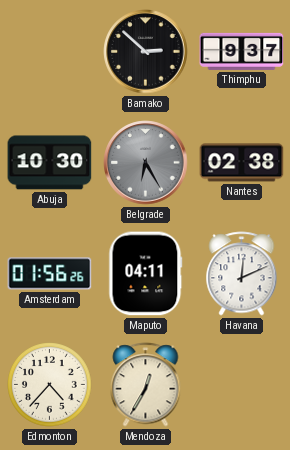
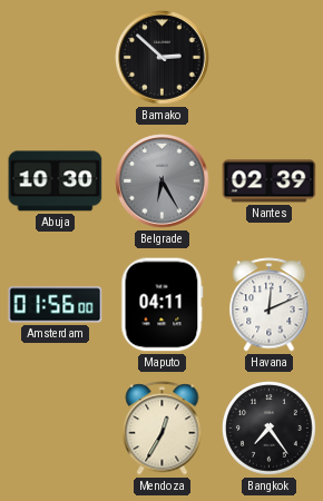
Thimphu: 9:37 -> none (242, 51)
Nantes: 02:38 -> 02:39 (270, 181)
Amsterdam: 01:56:26 -> 01:56:00 (56, 305)
Edmonton: 4:37 -> none (50, 385)
Bangkok: none -> 7:24 (270, 429)
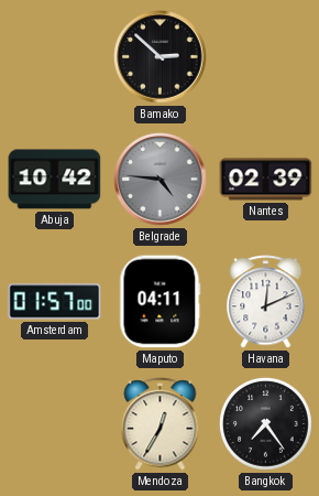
Abuja: 10:30 -> 10:42 (55, 180)
Belgrade: 6:25 -> 4:46 (161, 180)
Amsterdam: 01:56 -> 01:57 (55, 302)
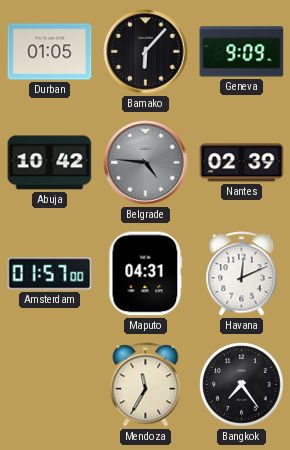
Durban: none -> 01:05 (50, 52)
Bamako: 2:52 -> 6:07 (146, 52)
Geneva: none -> 9:09 (242, 52)
Maputo: 04:11 -> 04:31 (146, 274)
Mendoza: 12:35 -> 11:35 (146, 385)
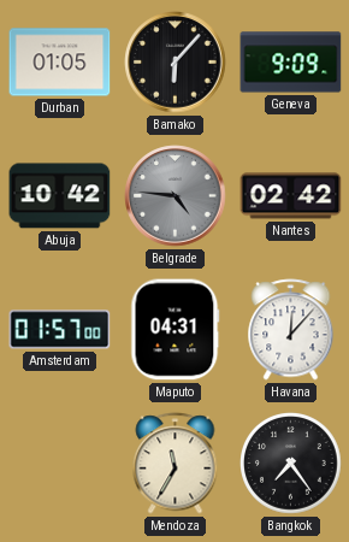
Nantes: 02:39 -> 02:42 (291, 196)
Havana: 12:11 -> 12:07 (291, 330)
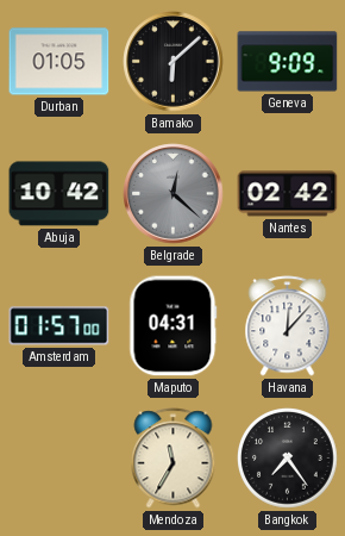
Bamako: 6:07 -> 6:08 (174, 62)
Belgrade: 4:46 -> 12:22 (174, 194)
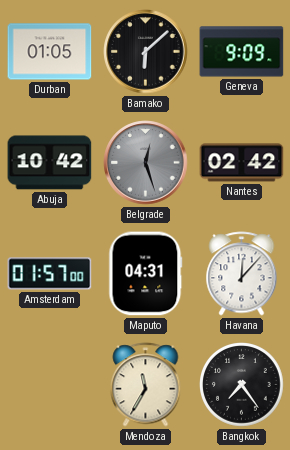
Belgrade: 12:22 -> 12:27 (146, 163)
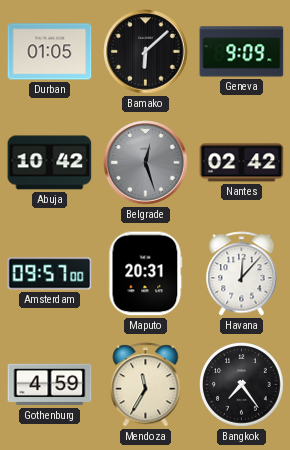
Amsterdam: 01:57 -> 09:57 (50, 274)
Maputo: 04:31 -> 20:31 (146, 274)
Gothenburg: none -> 4:59 (50, 385)
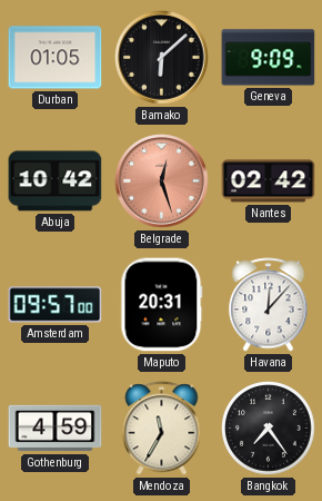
Belgrade dial: grey -> salmon (162, 181)
